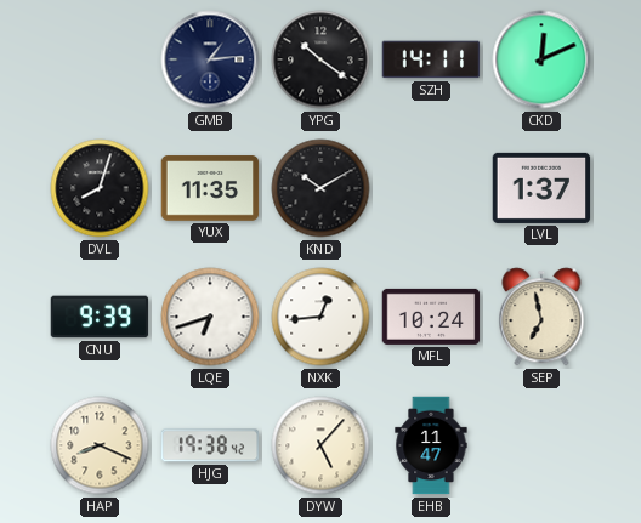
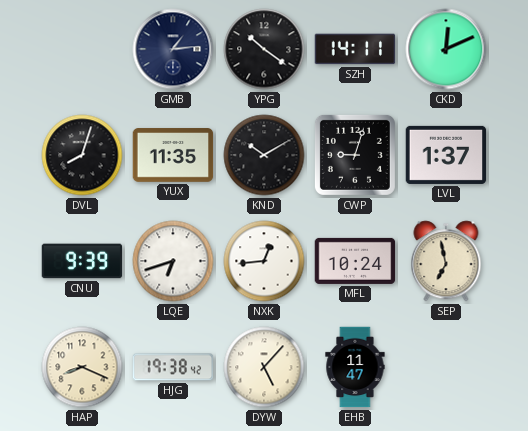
CWP: none -> 9:03 (355, 155)
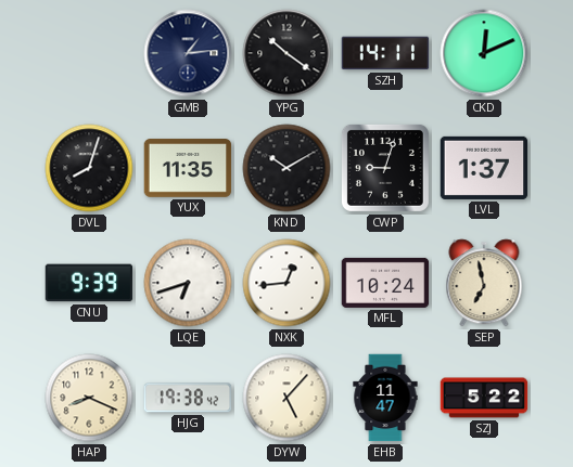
SZJ: none -> 5:22 (484, 398)
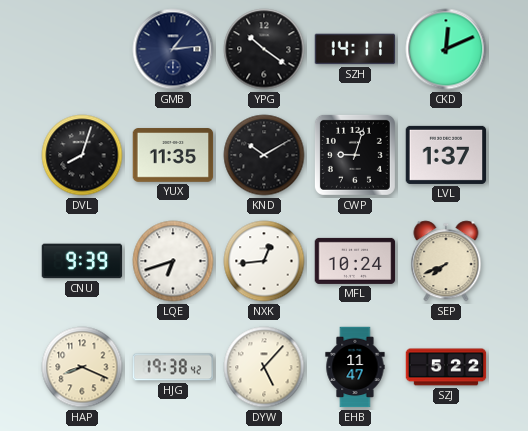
SEP: 6:58 -> 7:41 (446, 261)
